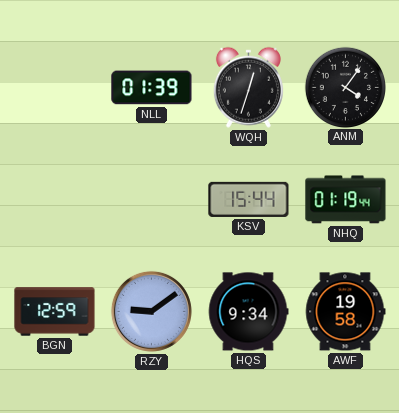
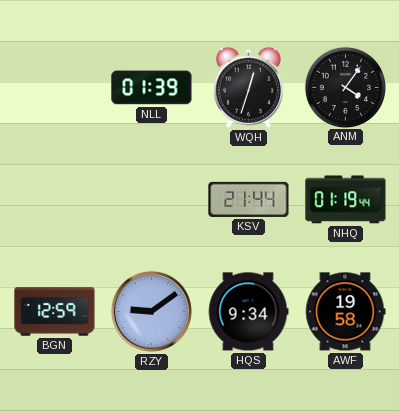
KSV: 15:44 -> 21:44 (249, 199)
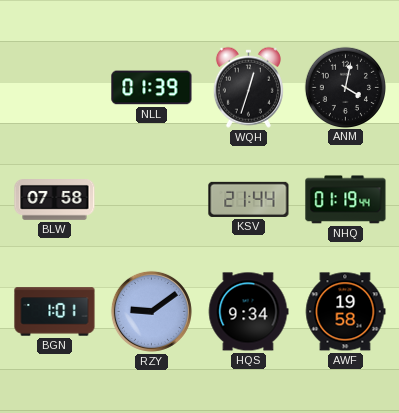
ANM: 4:06 -> 4:02 (345, 87)
BLW: none -> 07:58 (55, 200)
BGN: 12:59 -> 1:01 (55, 312)
